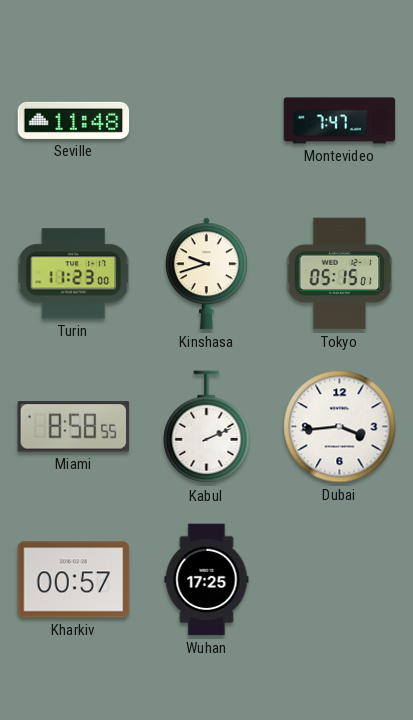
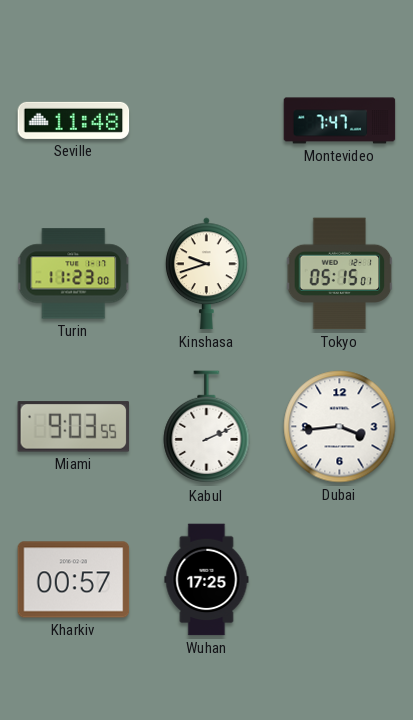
Miami: 8:58 -> 9:03 (74, 427)
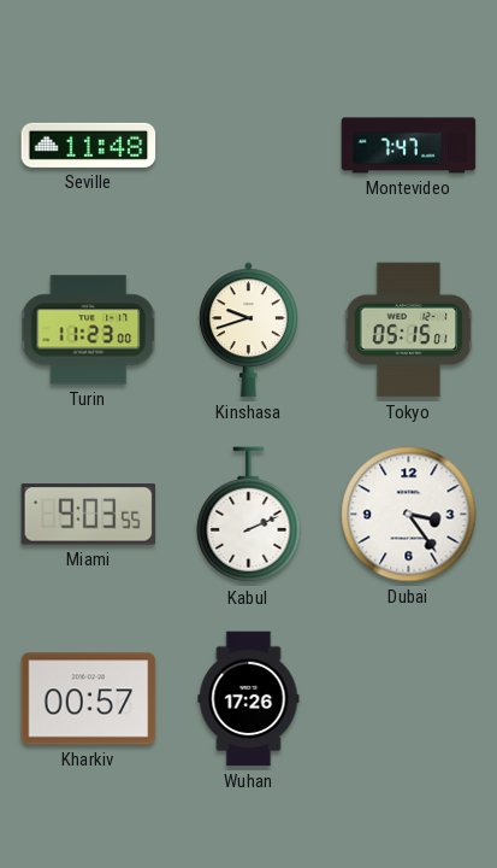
Dubai: 3:44 -> 3:24 (409, 515)
Wuhan: 17:25 -> 17:26 (249, 699)
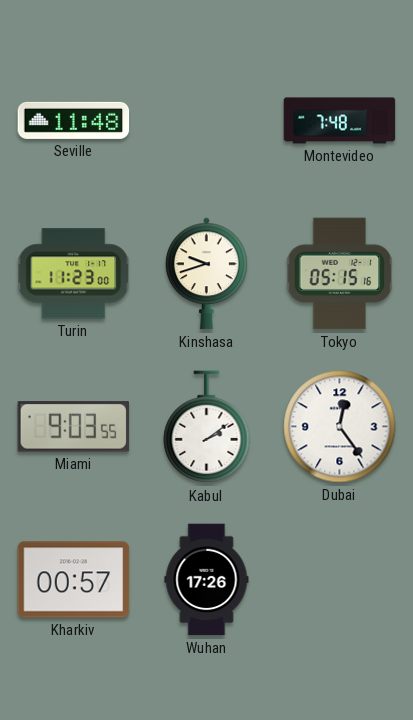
Montevideo: 7:47 -> 7:48 (340, 121)
Tokyo: 05:15:01 -> 05:15:16 (340, 274)
Kabul: 2:11 -> 2:09 (207, 427)
Dubai: 3:24 -> 12:24 (340, 427)
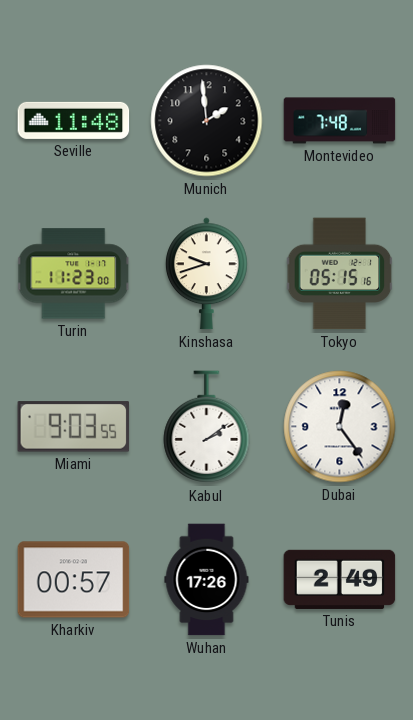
Munich: none -> 1:59 (207, 121)
Tunis: none -> 2:49 (340, 579)
